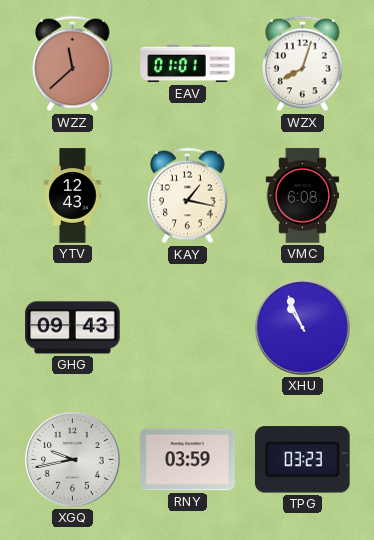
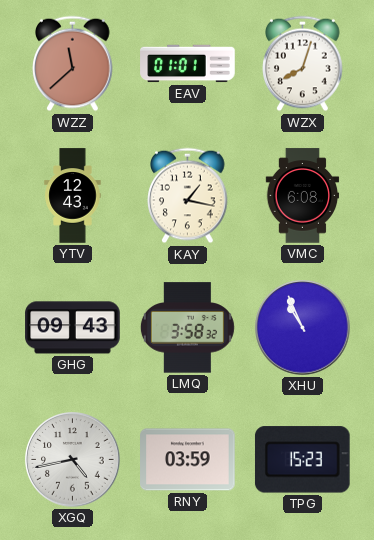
LMQ: none -> 3:58 (187, 328)
XGQ: 9:43 -> 4:43 (73, 460)
TPG: 03:23 -> 15:23 (303, 460)
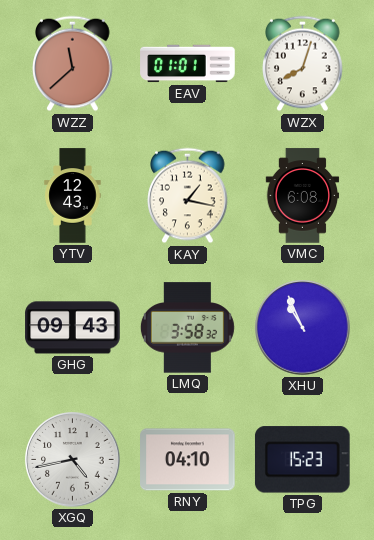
RNY: 03:59 -> 04:10 (188, 460)
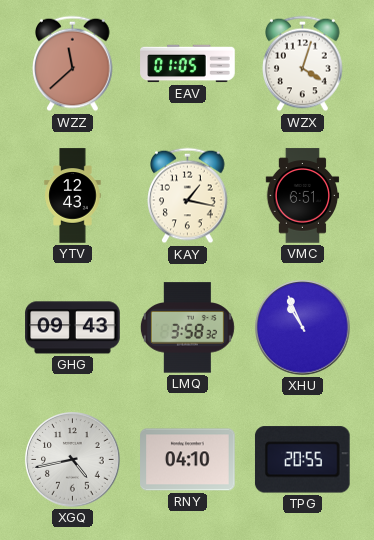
EAV: 01:01 -> 01:05 (188, 64)
WZX: 8:03 -> 4:03 (303, 64)
VMC: 6:08 -> 6:51 (303, 196)
TPG: 15:23 -> 20:55 (303, 460)
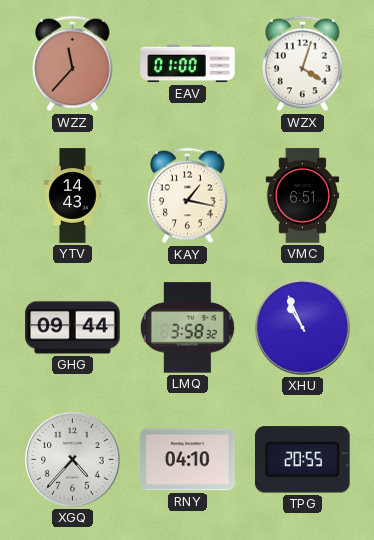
WZZ: 11:38 -> 11:37 (73, 64)
EAV: 01:05 -> 01:00 (188, 64)
YTV: 12:43 -> 14:43 (73, 196)
GHG: 09:43 -> 09:44 (73, 328)
XGQ: 4:43 -> 4:37 (73, 460)
